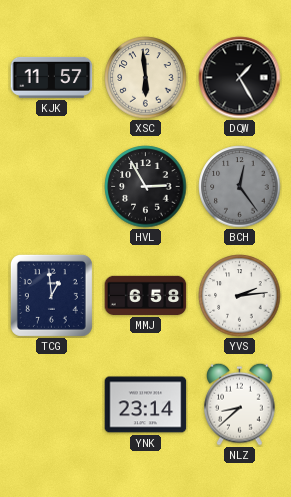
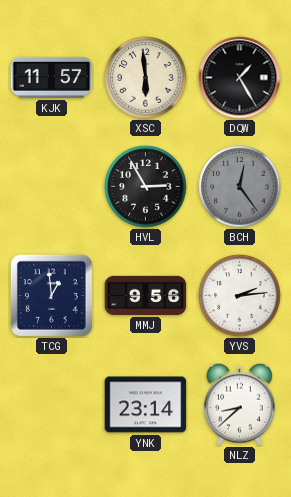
MMJ: 6:58 -> 9:56 (146, 295)
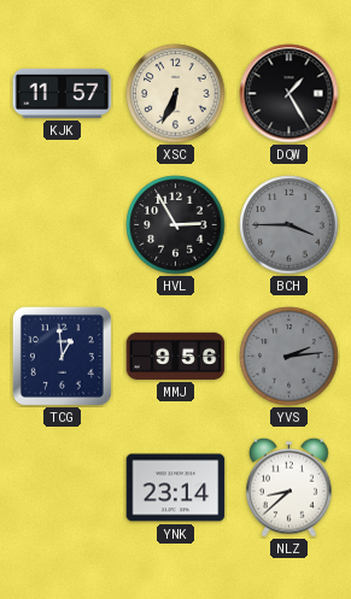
XSC: 5:59 -> 6:34 (176, 94)
BCH: 12:24 -> 3:45 (289, 225)
YVS dial: white -> grey (289, 357)
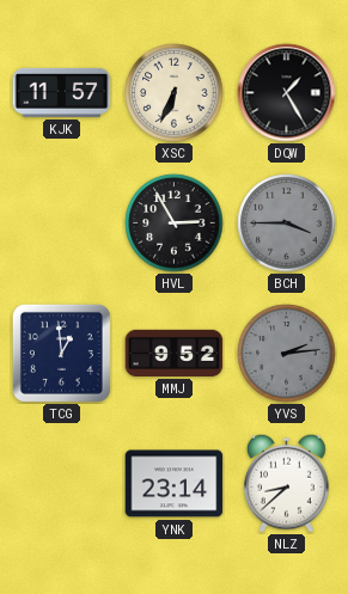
MMJ: 9:56 -> 9:52 (175, 353)
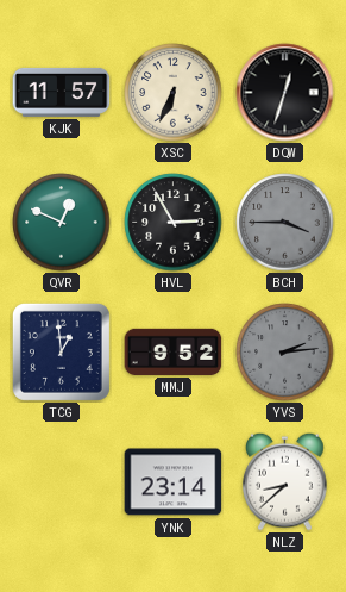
DQW: 1:25 -> 12:33 (285, 93)
QVR: none -> 12:49 (62, 223)
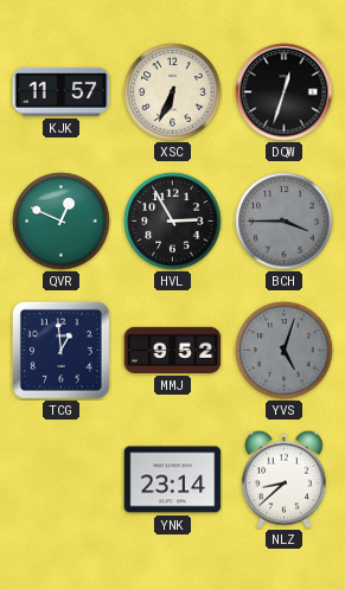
YVS: 2:14 -> 5:03 (285, 351)
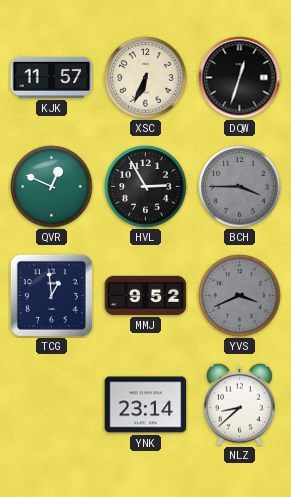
YVS: 5:03 -> 3:41 (240, 296)
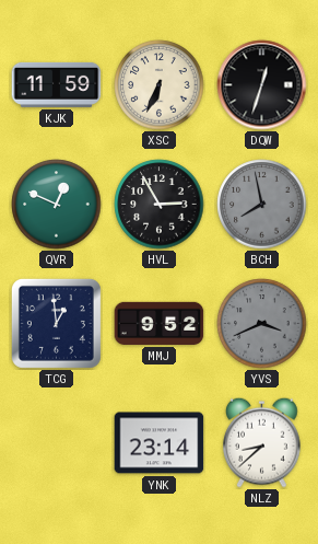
KJK: 11:57 -> 11:59 (57, 84)
BCH: 3:45 -> 7:58 (262, 205)
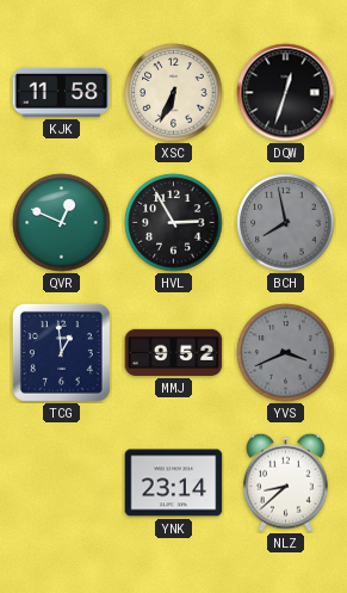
KJK: 11:59 -> 11:58 (62, 92)
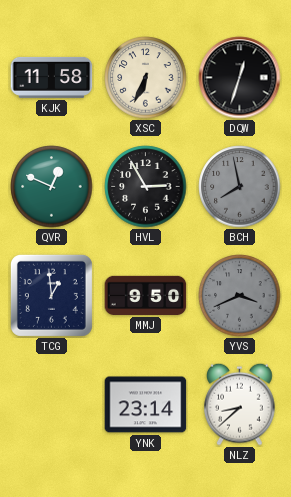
MMJ: 9:52 -> 9:50 (146, 295)
